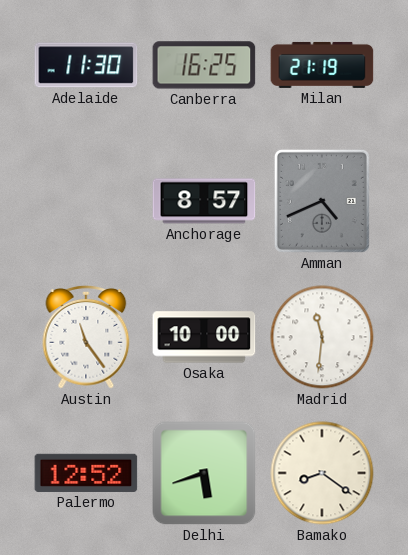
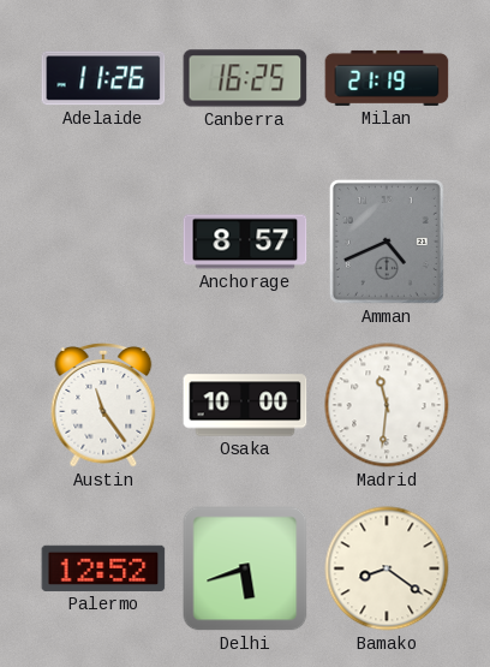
Adelaide: 11:30 -> 11:26 (103, 78)
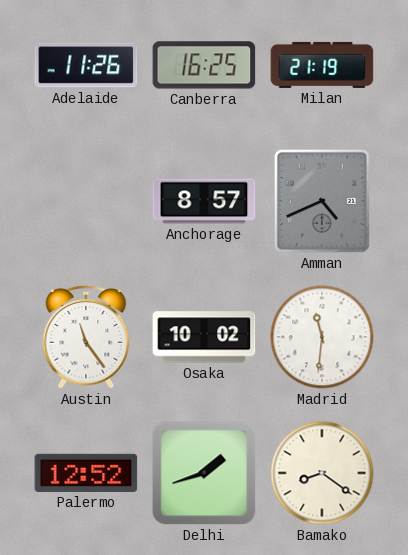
Osaka: 10:00 -> 10:02 (204, 337)
Delhi: 5:42 -> 1:42 (204, 473)
